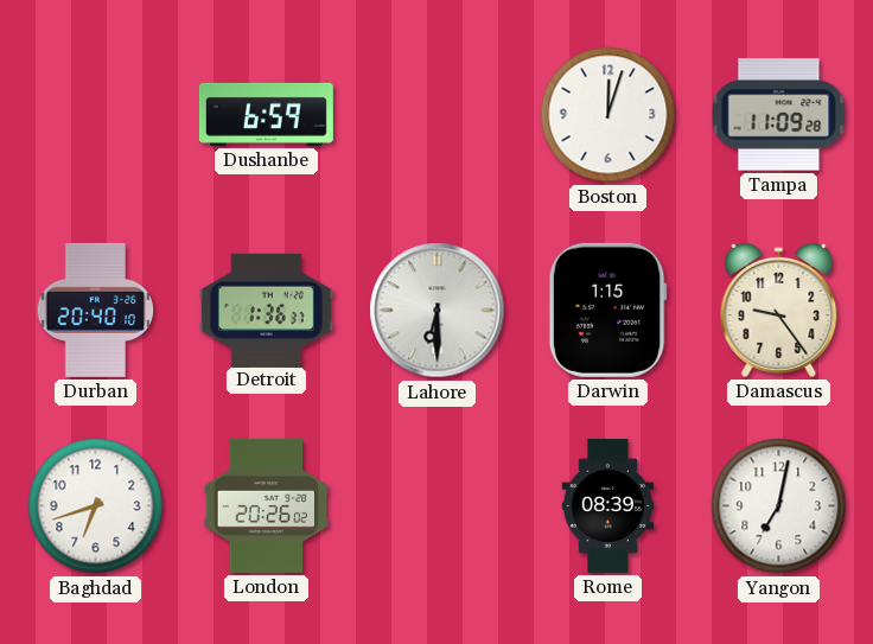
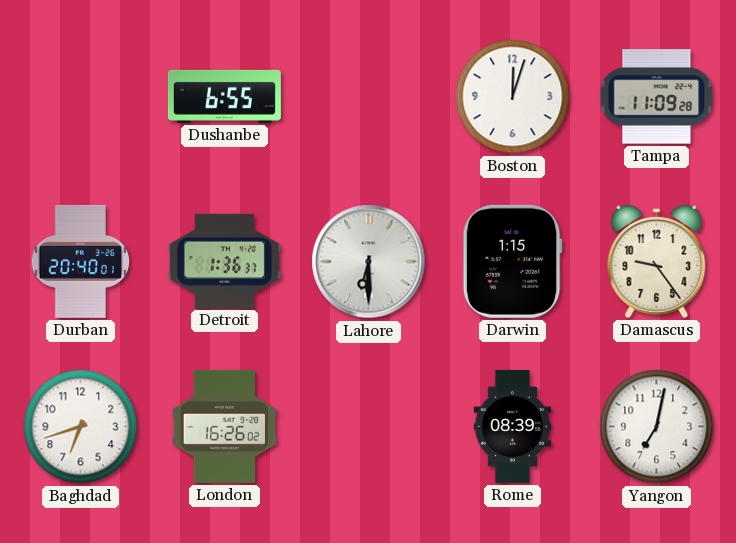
Dushanbe: 6:59 -> 6:55 (224, 96)
Durban: 20:40:10 -> 20:40:01 (81, 261)
London: 20:26 -> 16:26 (225, 426)
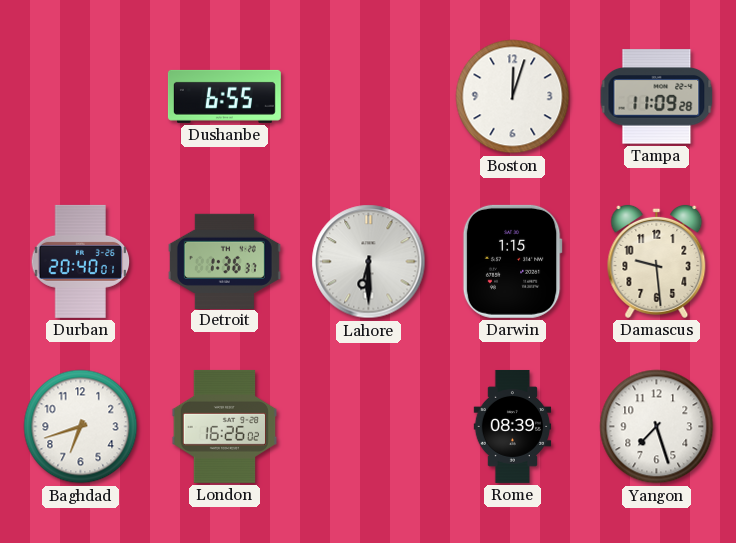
Damascus: 9:24 -> 9:29 (657, 261)
Yangon: 7:02 -> 7:27 (657, 427)
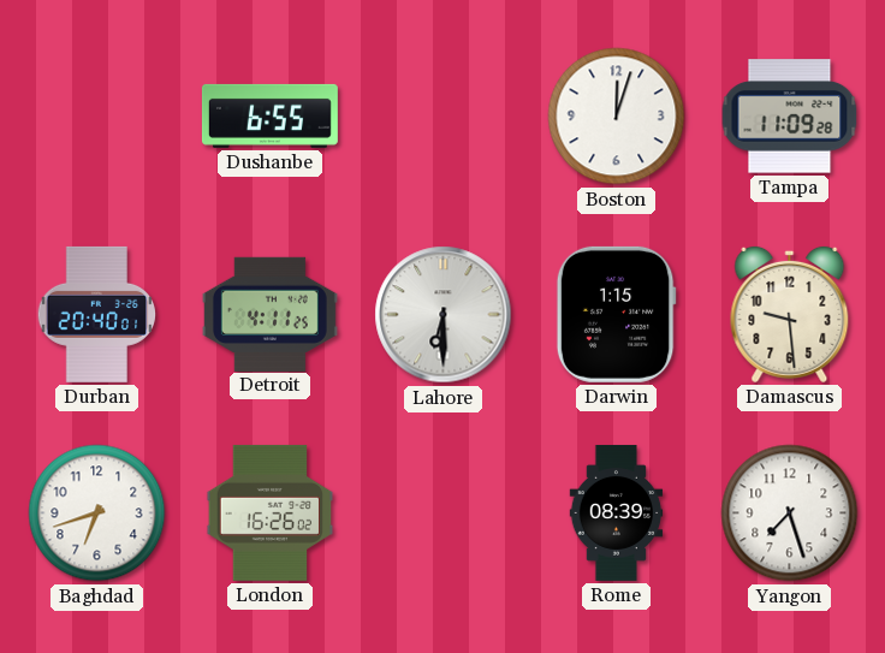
Detroit: 1:36 -> 4:11 (269, 314)
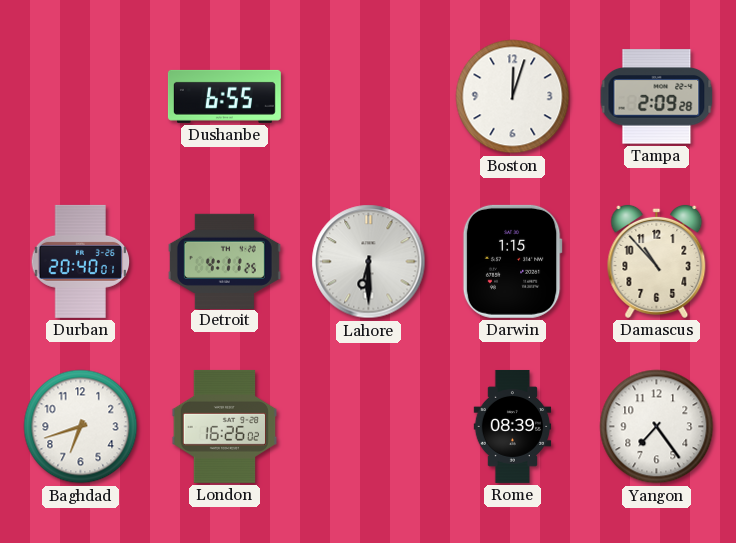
Tampa: 11:09 -> 2:09 (657, 97)
Damascus: 9:29 -> 10:53 (657, 261)
Yangon: 7:27 -> 7:24 (657, 427)
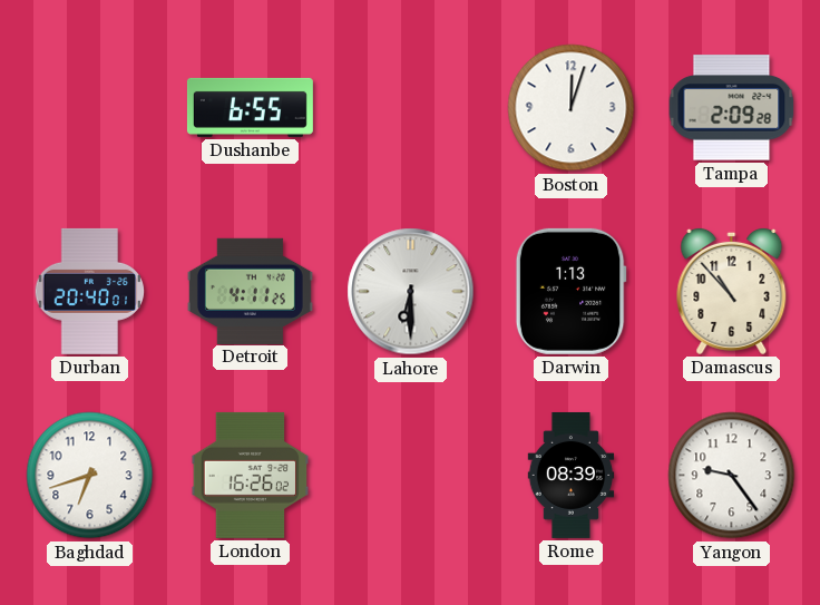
Darwin: 1:15 -> 1:13 (570, 291)
Yangon: 7:24 -> 9:24 (732, 476)
